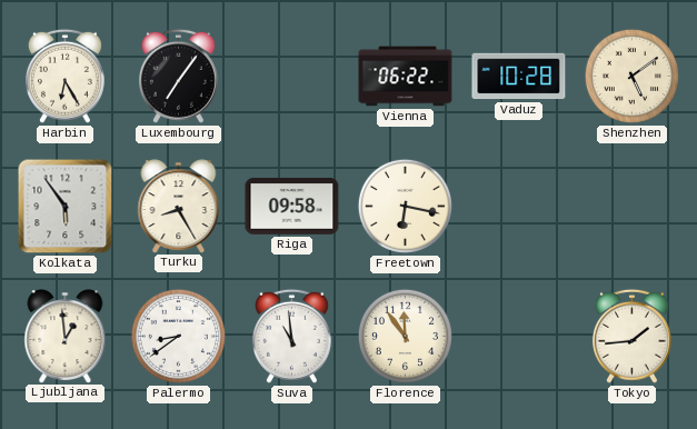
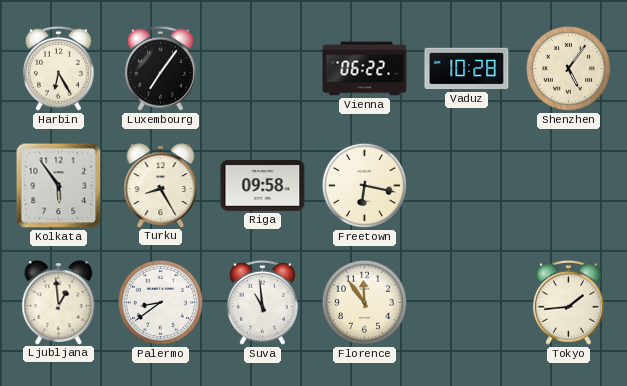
Shenzhen: 5:09 -> 5:06 (568, 68)
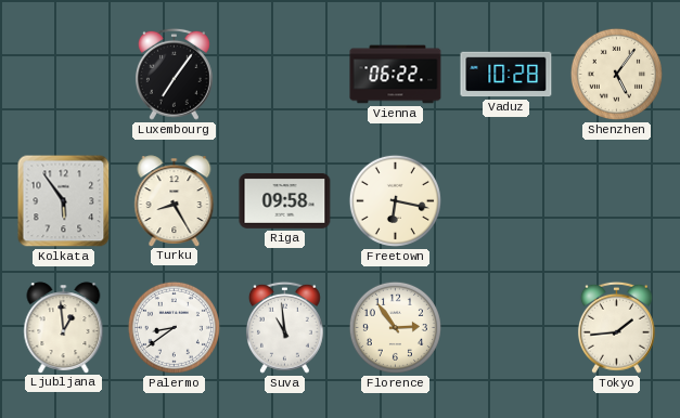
Harbin: 6:25 -> none (58, 68)
Florence: 11:54 -> 2:54 (395, 327)
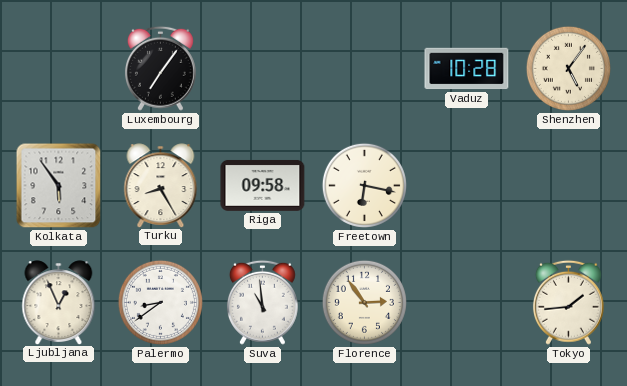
Vienna: 06:22 -> none (396, 75)
Ljubljana: 12:59 -> 12:56 (59, 302)
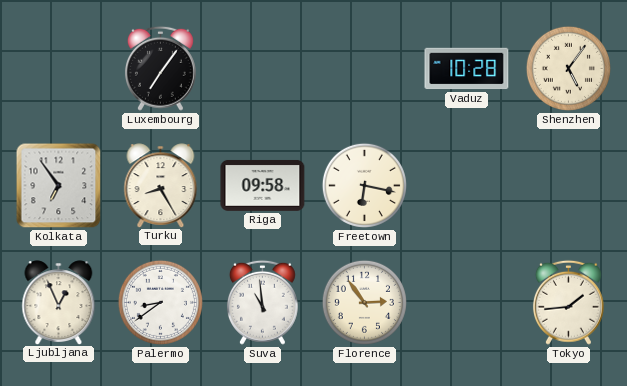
Kolkata: 5:54 -> 6:54 (59, 186)
